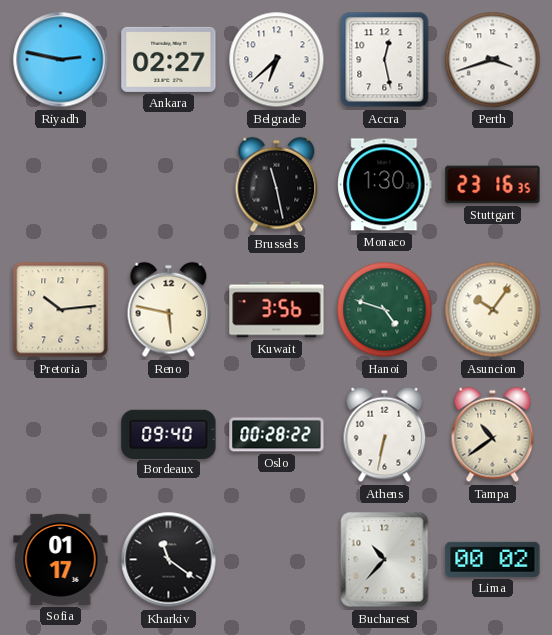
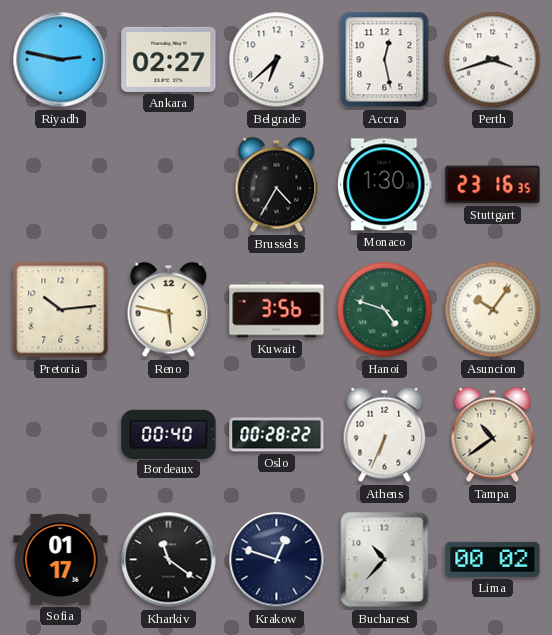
Brussels: 11:28 -> 4:35 (277, 185)
Bordeaux: 09:40 -> 00:40 (169, 434)
Athens: 6:32 -> 6:34 (385, 435)
Krakow: none -> 12:48 (277, 560)
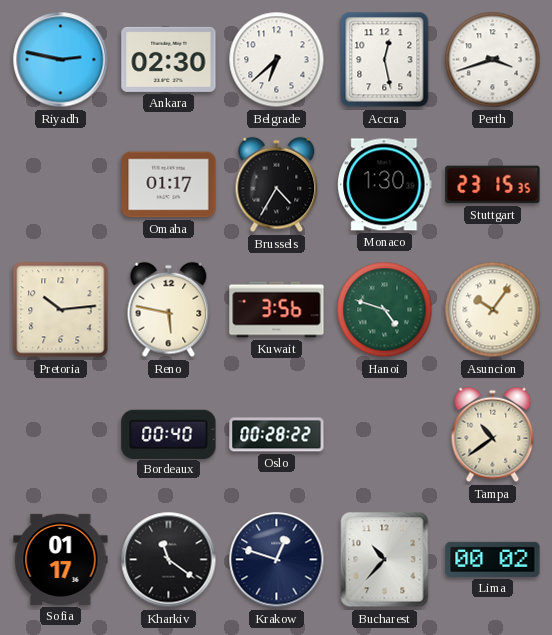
Ankara: 02:27 -> 02:30 (169, 59)
Omaha: none -> 01:17 (169, 185)
Stuttgart: 23:16 -> 23:15 (493, 185)
Athens: 6:34 -> none (385, 435)
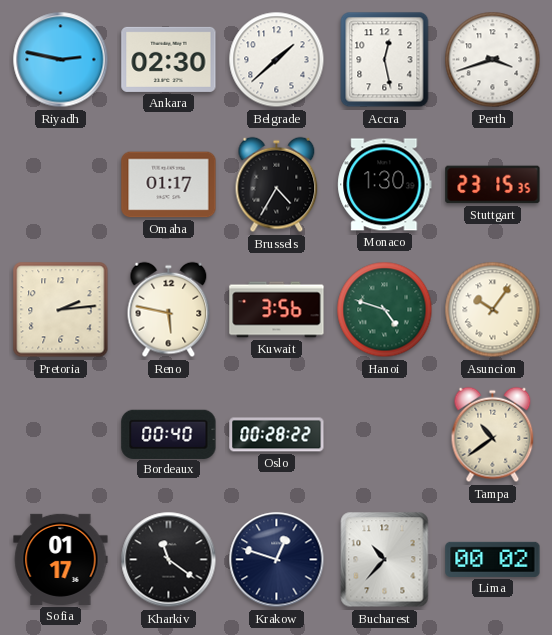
Belgrade: 6:38 -> 1:38 (277, 60)
Pretoria: 10:14 -> 2:14 (61, 310)
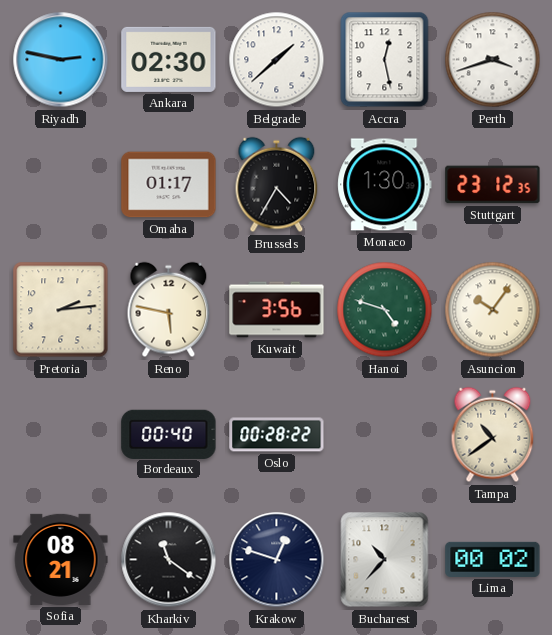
Stuttgart: 23:15 -> 23:12 (493, 185)
Sofia: 01:17 -> 08:21 (61, 559)
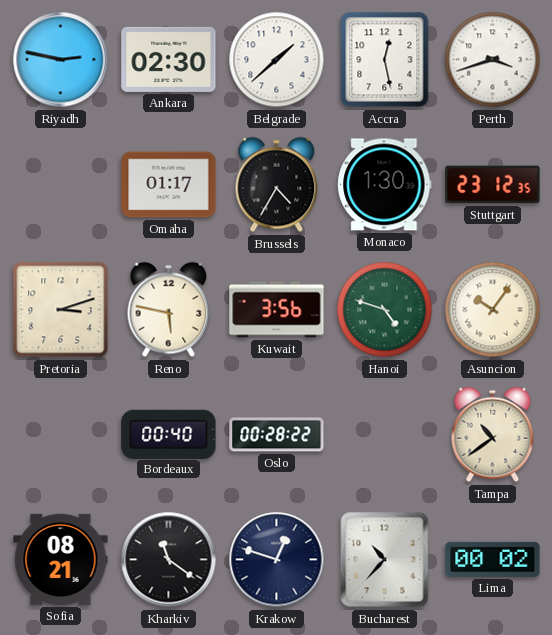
Pretoria: 2:14 -> 3:12 (61, 310)
